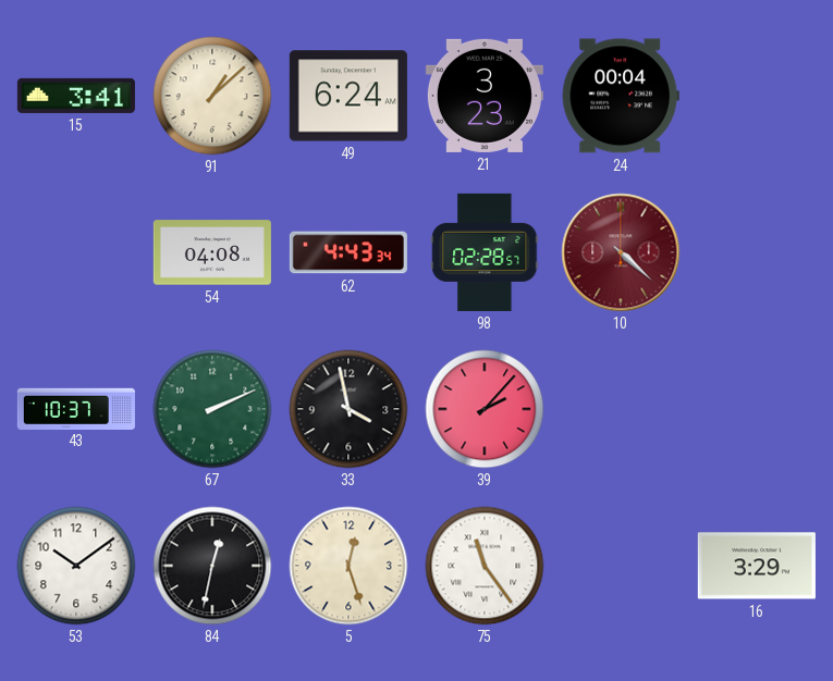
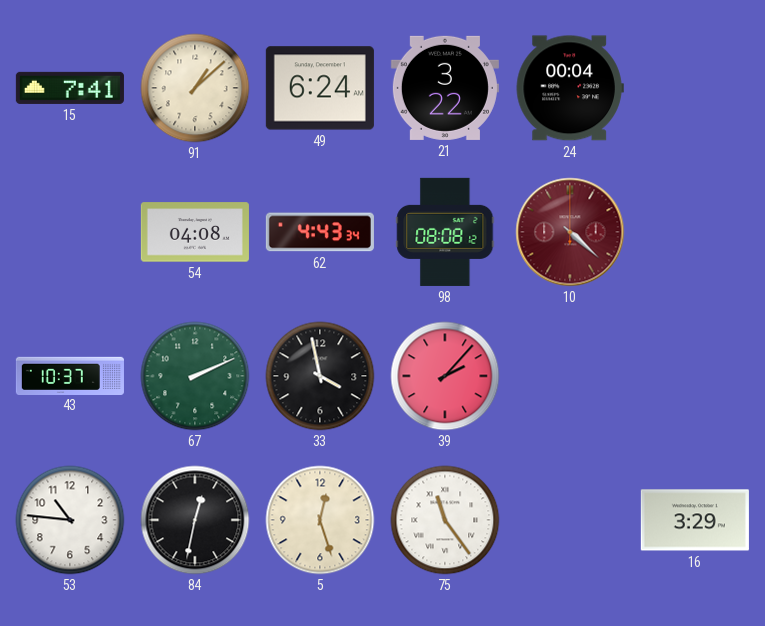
15: 3:41 -> 7:41 (70, 88)
21: 3:23 -> 3:22 (445, 88)
98: 02:28 -> 08:08 (445, 232)
53: 10:09 -> 10:46 (70, 520)
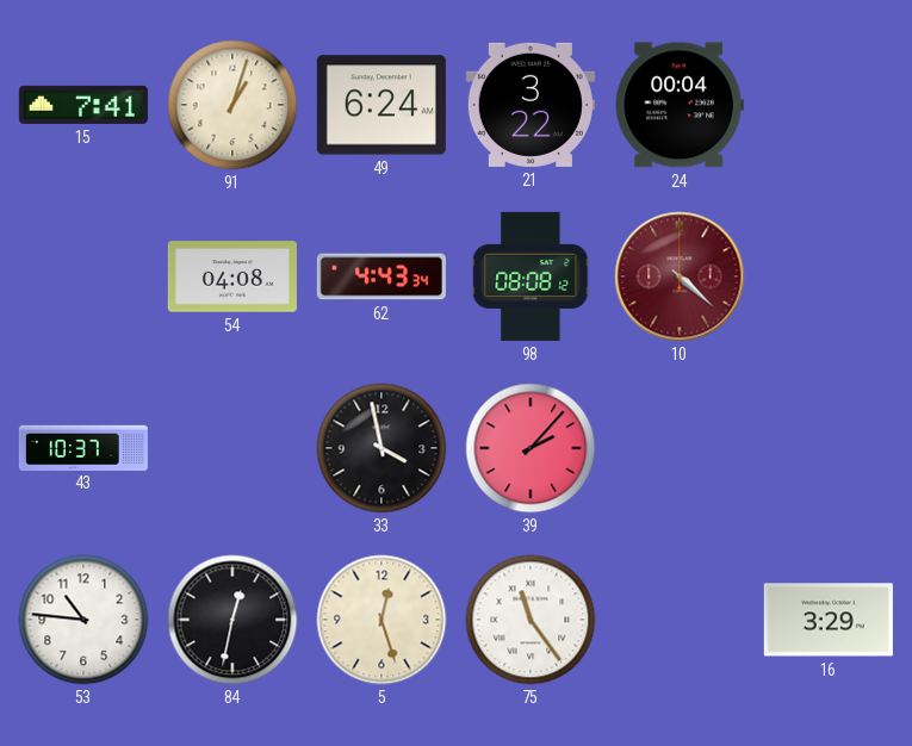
91: 1:08 -> 1:03 (232, 105)
67: 2:11 -> none (195, 376)
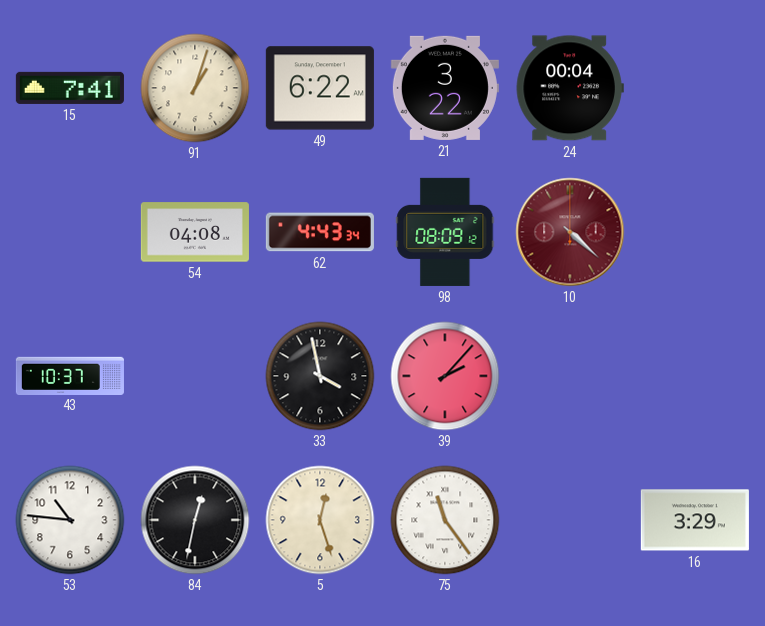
49: 6:24 -> 6:22 (320, 88)
98: 08:08 -> 08:09 (445, 232)
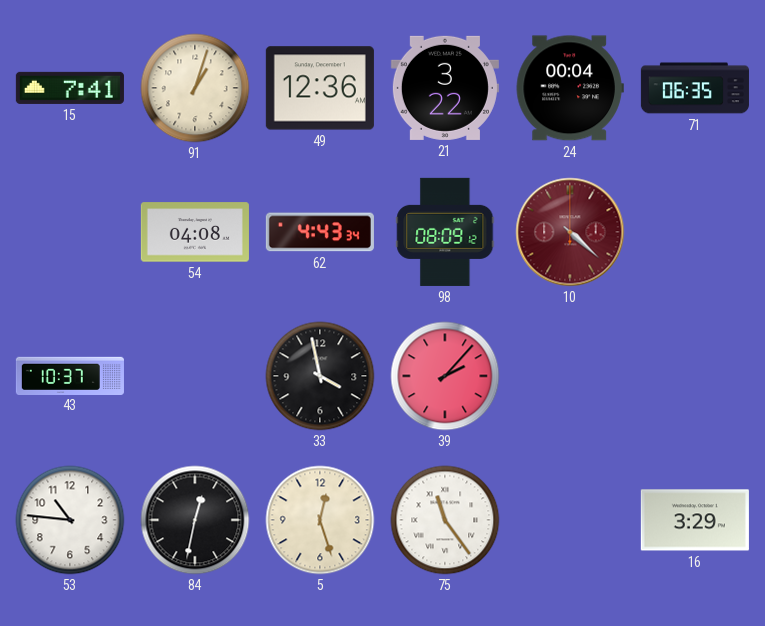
49: 6:22 -> 12:36 (320, 88)
71: none -> 06:35 (695, 88)
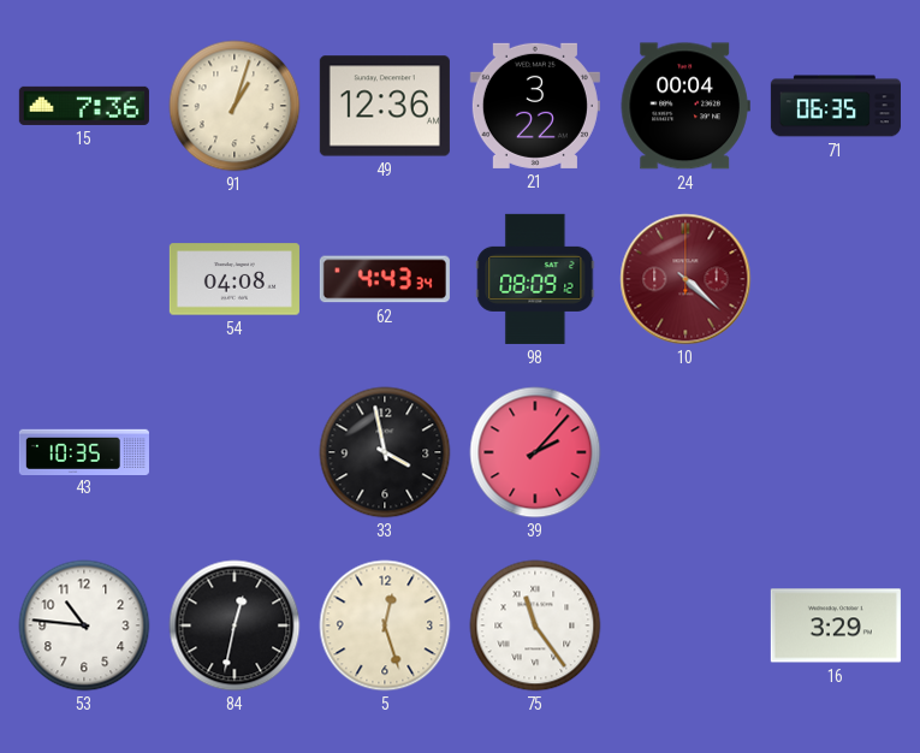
15: 7:41 -> 7:36 (84, 106)
43: 10:37 -> 10:35 (84, 451)
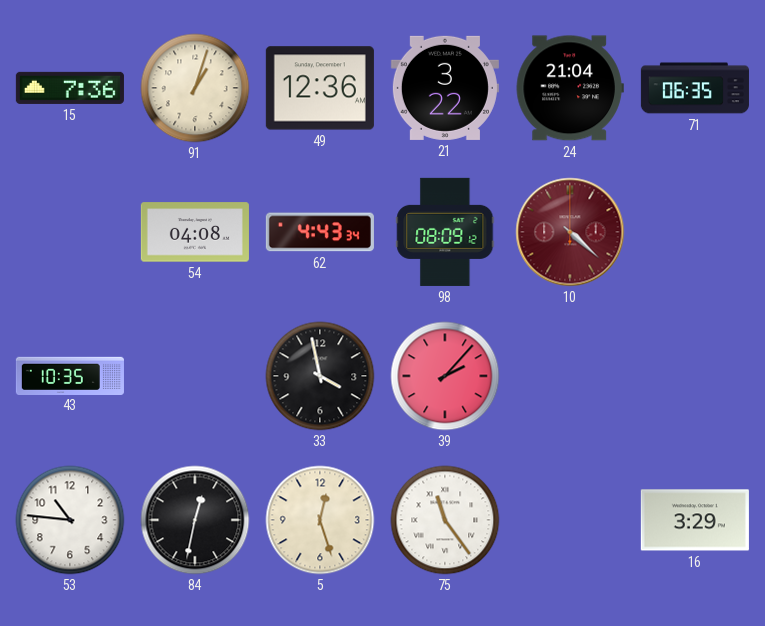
24: 00:04 -> 21:04 (570, 88)
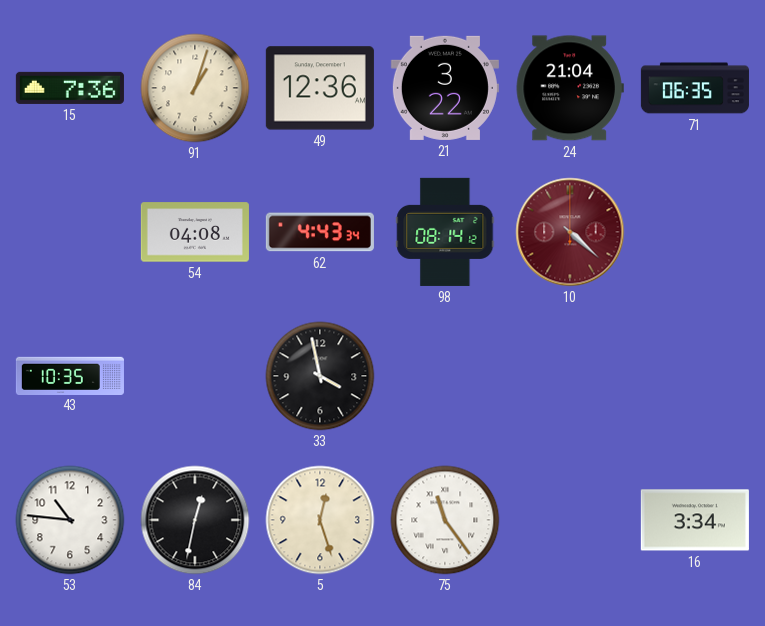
98: 08:09 -> 08:14 (445, 232)
39: 2:07 -> none (445, 376)
16: 3:29 -> 3:34 (695, 520)
